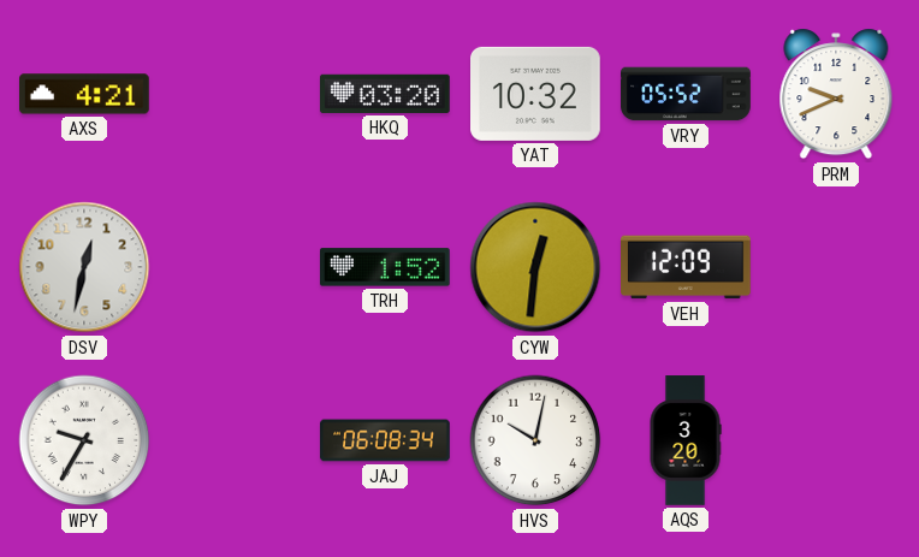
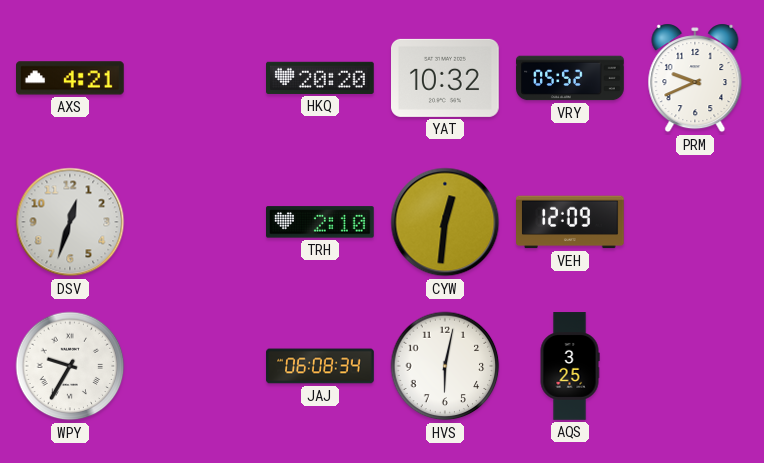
HKQ: 03:20 -> 20:20 (321, 78)
DSV: 12:32 -> 12:33 (70, 222)
TRH: 1:52 -> 2:10 (321, 222)
HVS: 10:02 -> 6:02 (445, 366)
AQS: 3:20 -> 3:25 (570, 366)
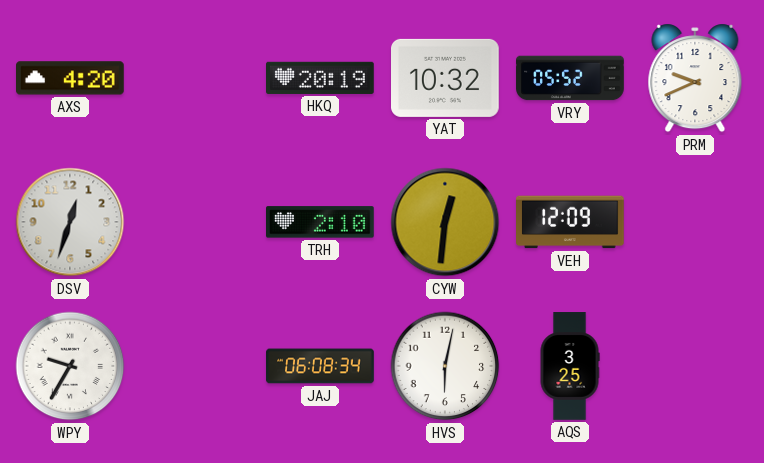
AXS: 4:21 -> 4:20 (71, 78)
HKQ: 20:20 -> 20:19 (321, 78)
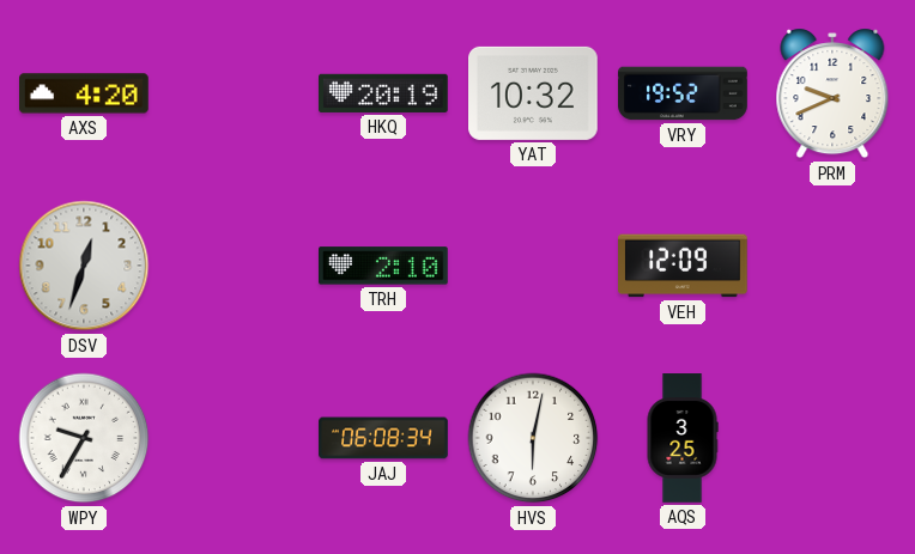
VRY: 05:52 -> 19:52 (683, 93)
CYW: 12:31 -> none (445, 222)
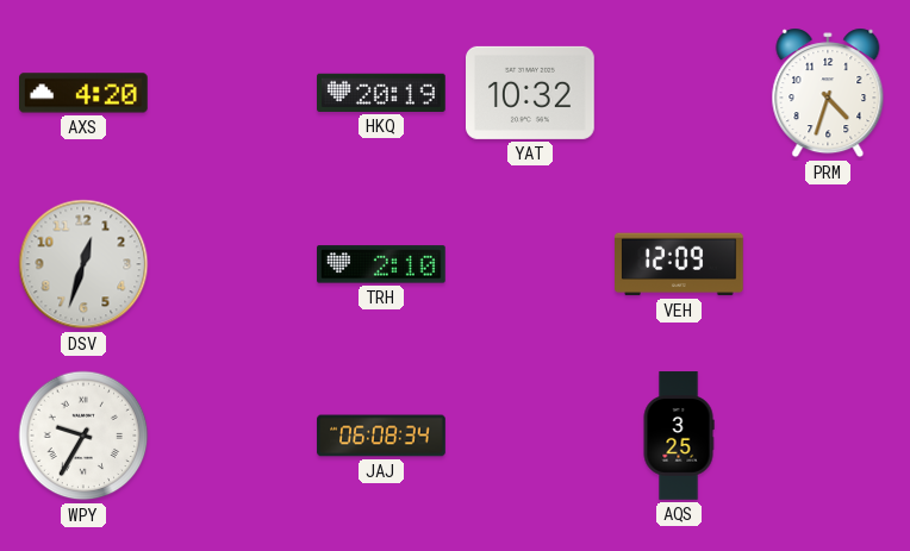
VRY: 19:52 -> none (683, 93)
PRM: 9:41 -> 4:33 (828, 93)
HVS: 6:02 -> none (533, 438)
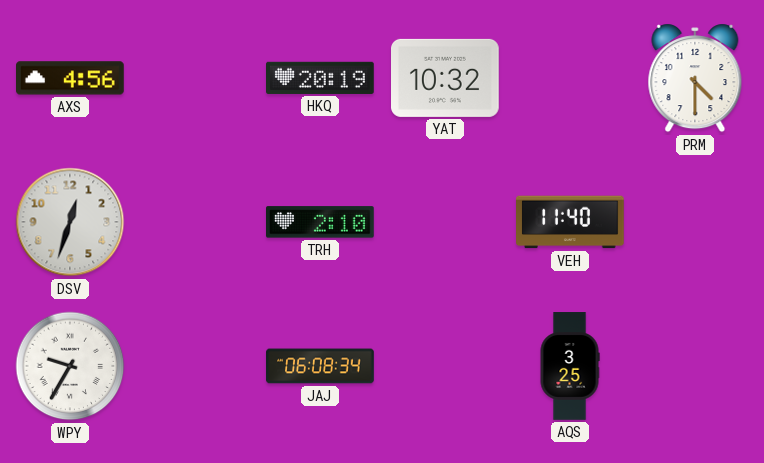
AXS: 4:20 -> 4:56 (71, 78)
PRM: 4:33 -> 4:30 (695, 78)
VEH: 12:09 -> 11:40 (571, 222)
